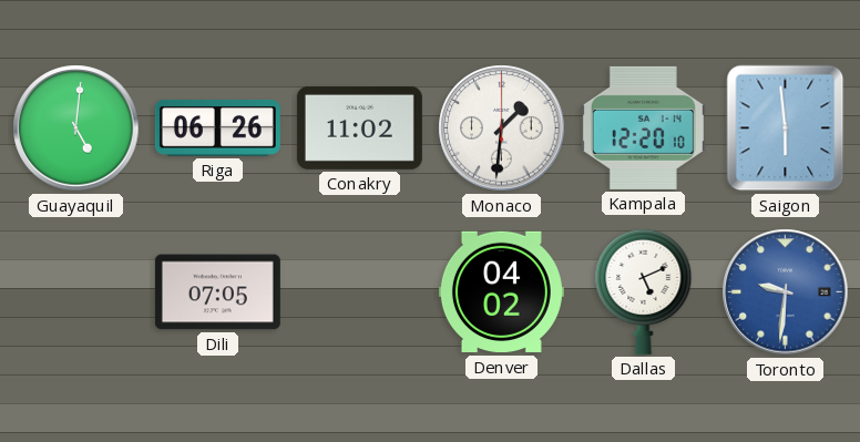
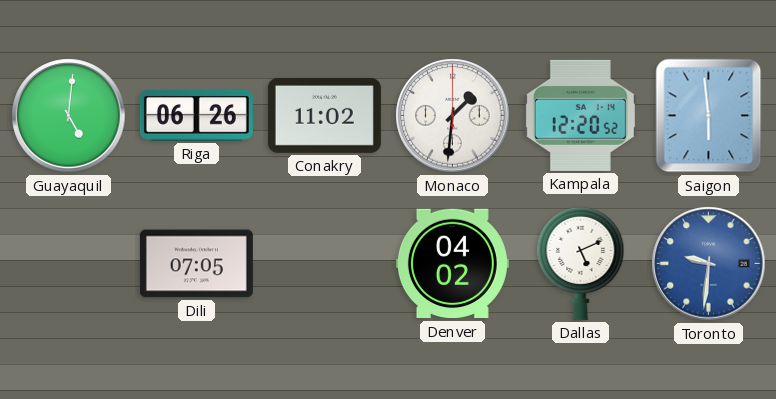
Kampala: 12:20:10 -> 12:20:52 (580, 115)
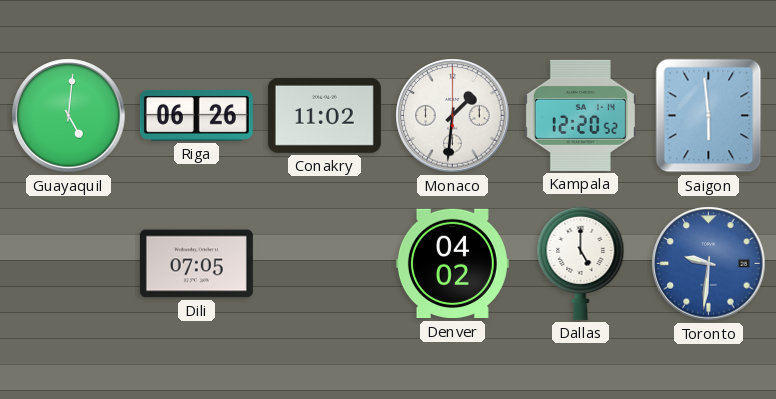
Dallas: 5:11 -> 5:00 (581, 263)
